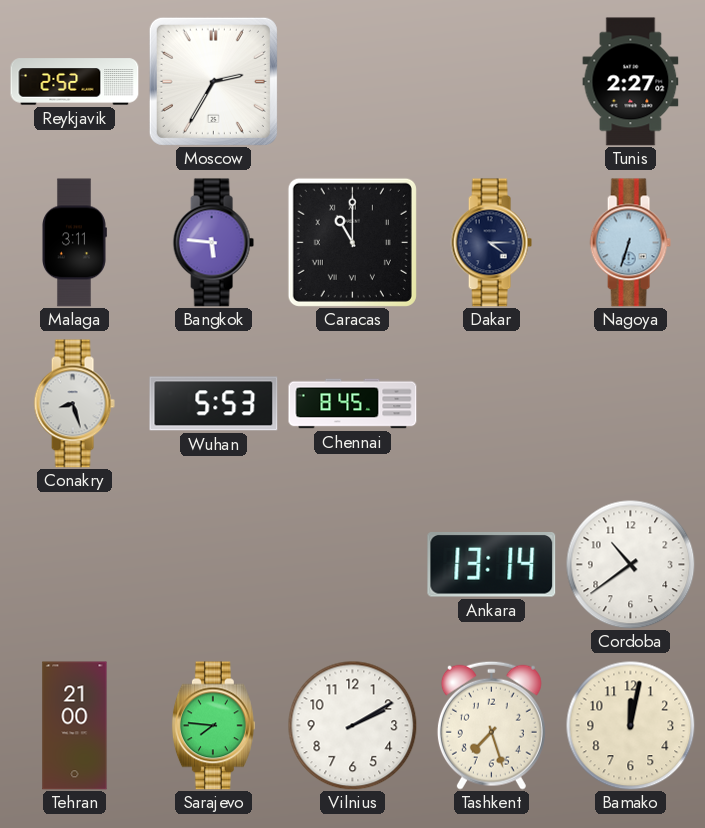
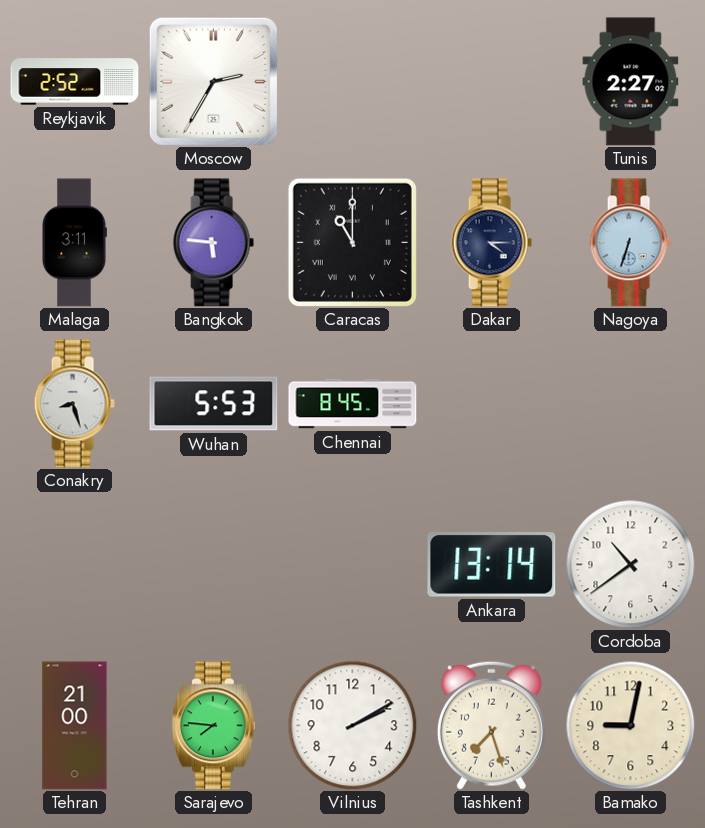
Bamako: 12:02 -> 9:02 (630, 725)
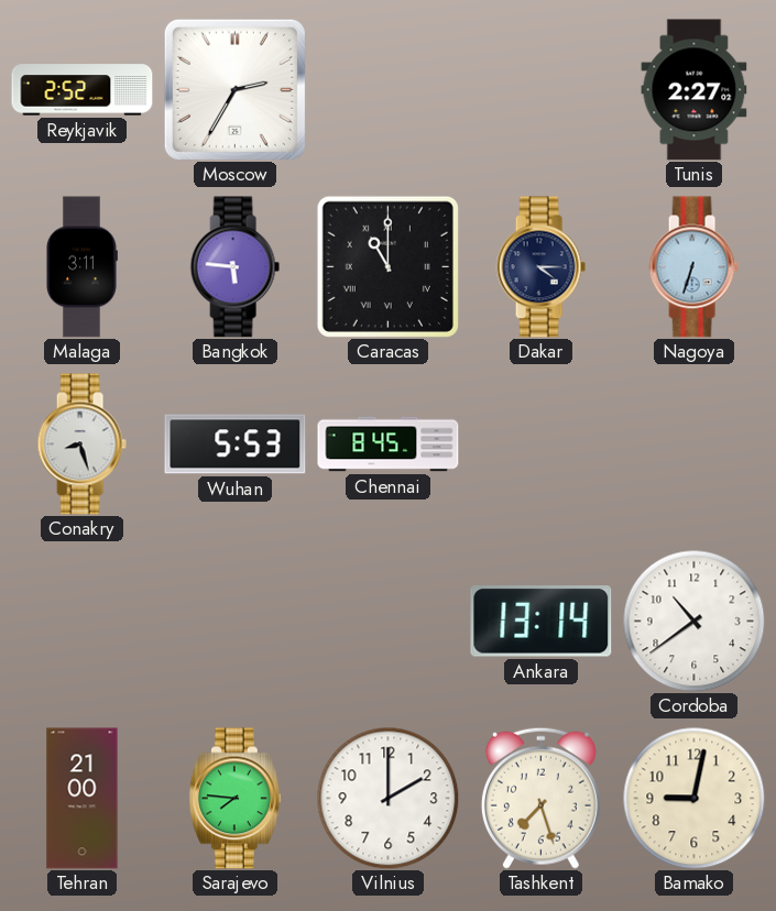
Vilnius: 2:10 -> 2:00 (387, 798)
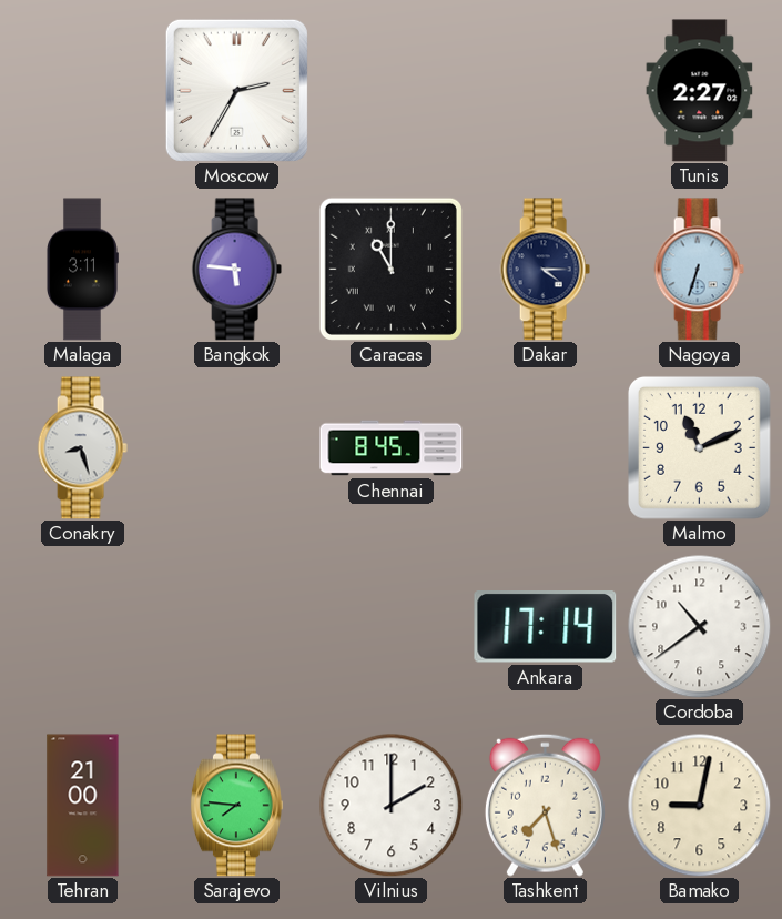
Reykjavik: 2:52 -> none (83, 90)
Wuhan: 5:53 -> none (236, 444)
Malmo: none -> 11:11 (699, 447)
Ankara: 13:14 -> 17:14 (546, 627)
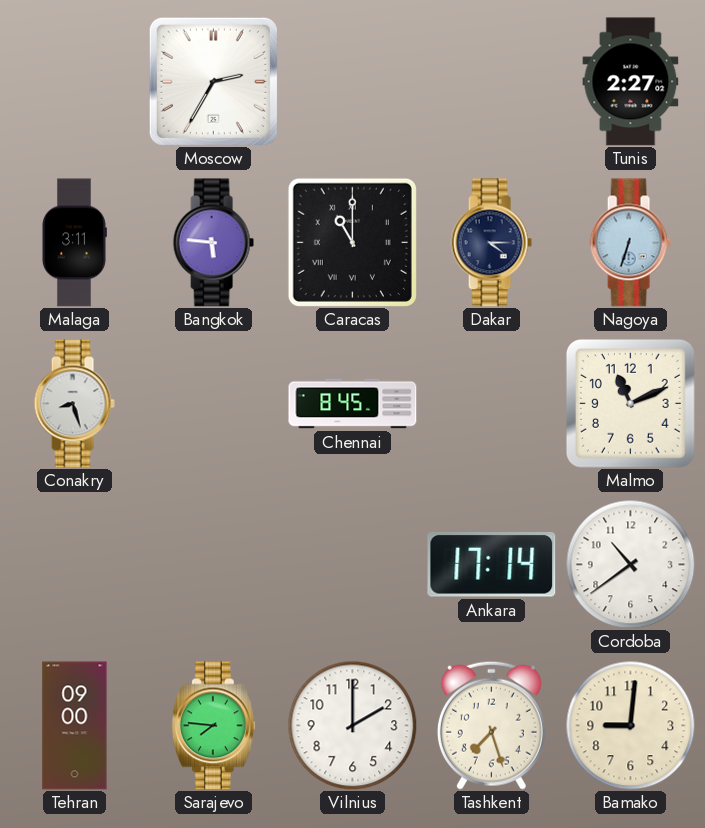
Tehran: 21:00 -> 09:00 (75, 726)
Bamako: 9:02 -> 9:01 (630, 725)
